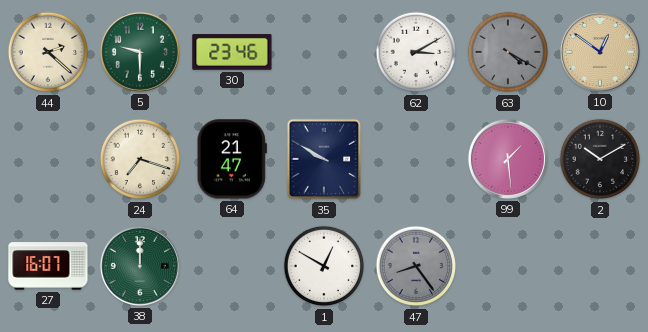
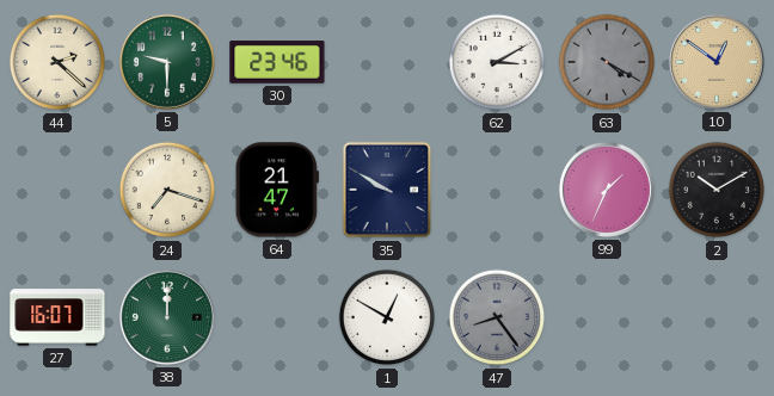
99: 1:29 -> 1:34 (607, 190)
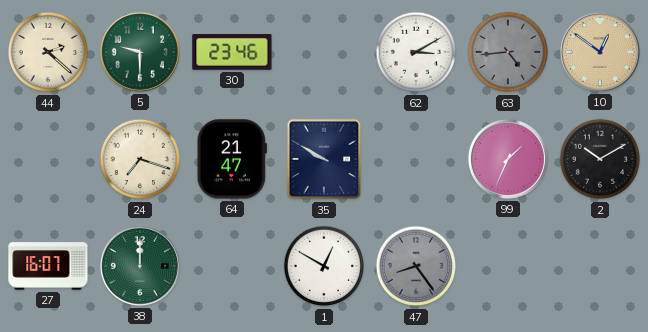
63: 4:20 -> 4:44 (508, 52)
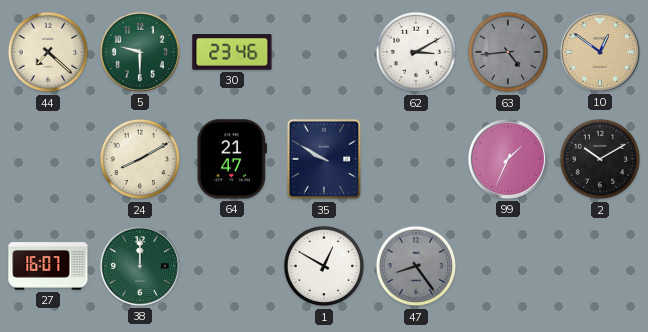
44: 2:22 -> 7:22 (48, 52)
24: 7:18 -> 8:10 (140, 159)
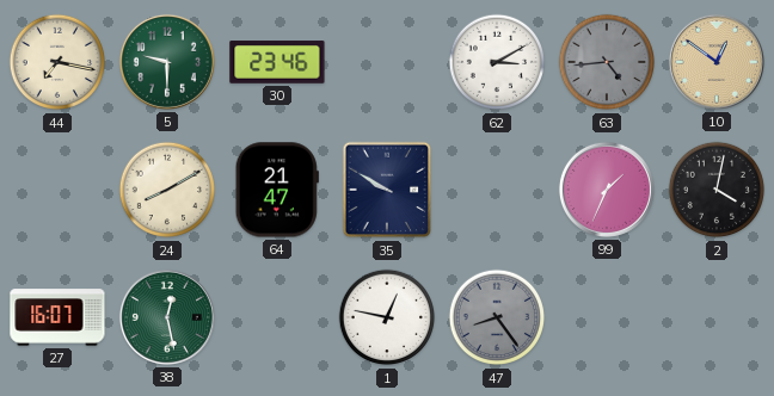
44: 7:22 -> 7:17 (57, 62)
2: 10:10 -> 4:02 (717, 190)
38: 12:00 -> 12:28 (167, 317)
1: 12:50 -> 12:47 (387, 317)
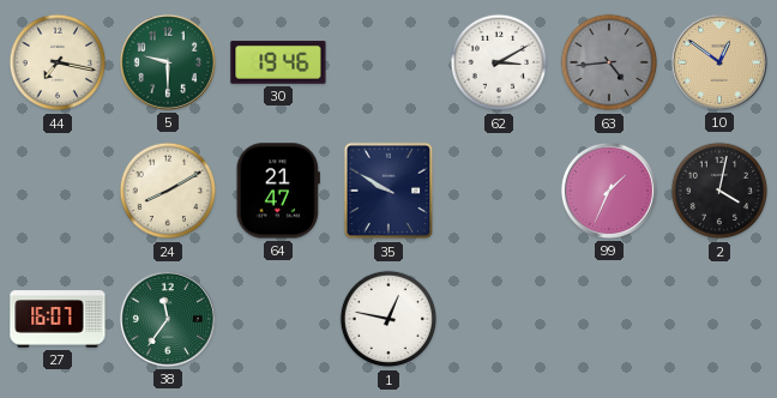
30: 23:46 -> 19:46 (278, 62)
38: 12:28 -> 11:36 (168, 319)
47: 8:24 -> none (497, 317)
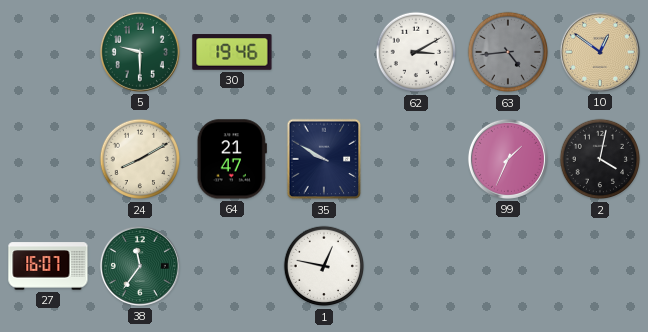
44: 7:17 -> none (58, 62)
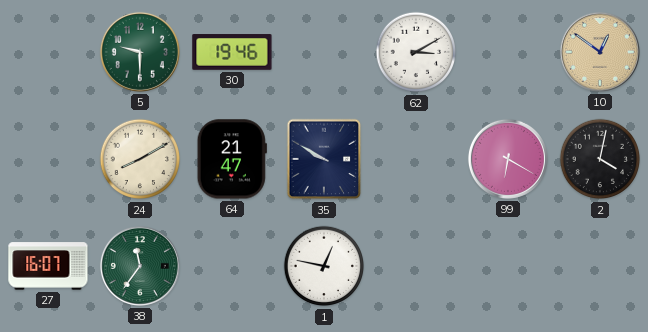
63: 4:44 -> none (508, 52)
99: 1:34 -> 6:20 (508, 159)
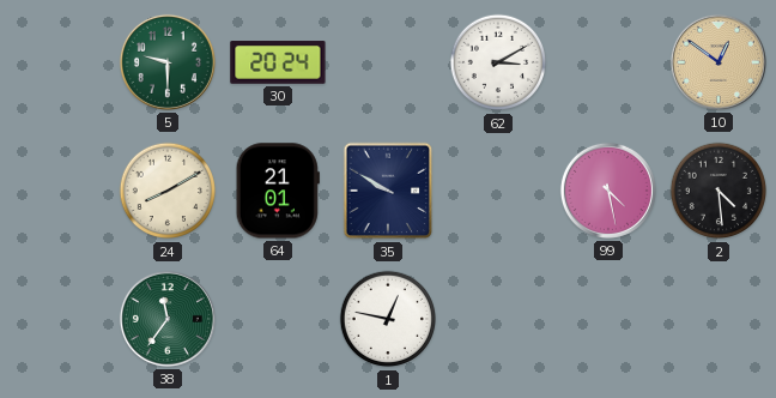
30: 19:46 -> 20:24 (278, 62)
64: 21:47 -> 21:01 (278, 191)
99: 6:20 -> 4:28 (608, 191)
2: 4:02 -> 4:29 (719, 191)
27: 16:07 -> none (48, 266)
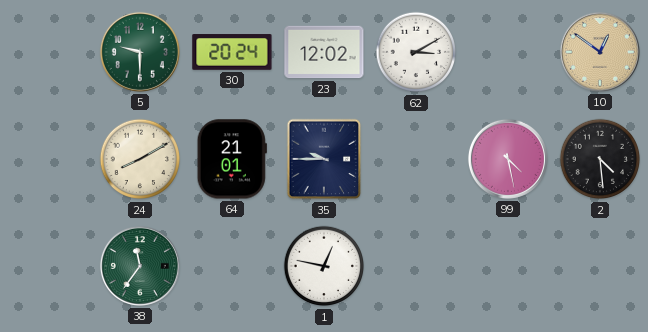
23: none -> 12:02 (324, 52)
35: 9:50 -> 9:45 (324, 159)
